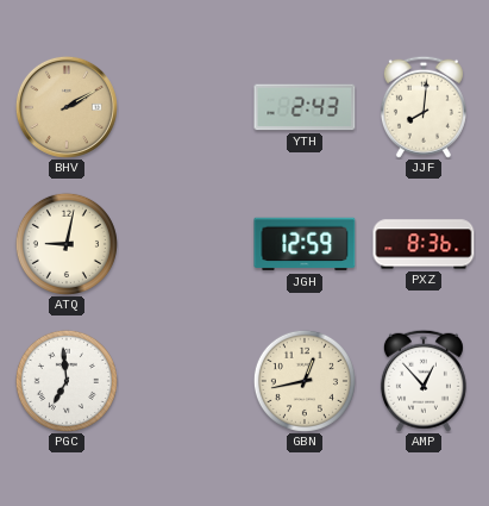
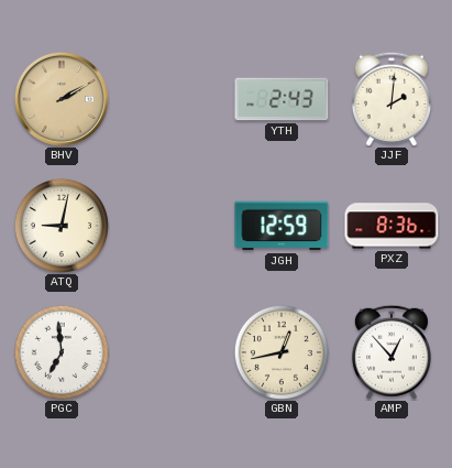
JJF: 8:01 -> 2:01 (392, 99)
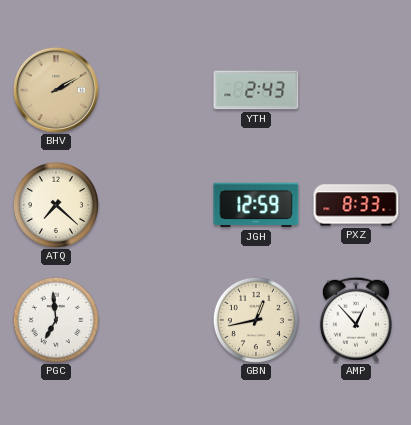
JJF: 2:01 -> none (392, 99)
ATQ: 9:02 -> 7:22 (56, 205)
PXZ: 8:36 -> 8:33 (356, 205)
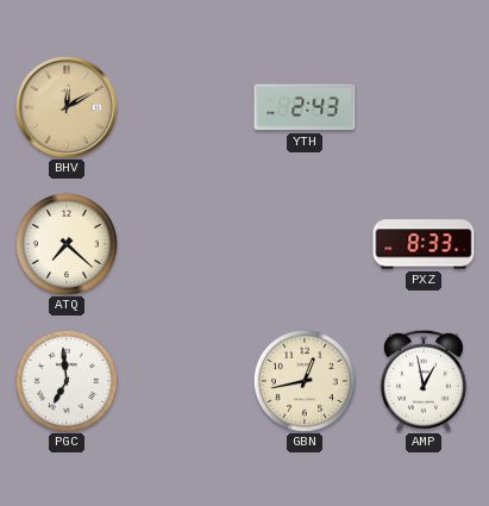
BHV: 2:10 -> 12:10 (67, 107)
JGH: 12:59 -> none (256, 205)
AMP: 12:53 -> 12:58 (424, 381)
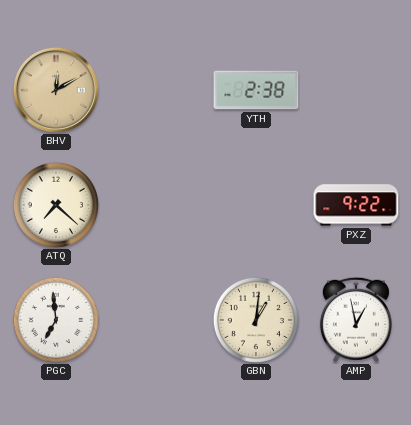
YTH: 2:43 -> 2:38 (256, 90)
PXZ: 8:33 -> 9:22 (356, 205)
GBN: 12:43 -> 1:01 (256, 320)
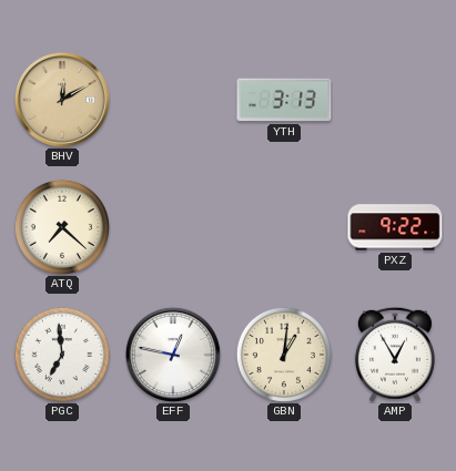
YTH: 2:38 -> 3:13 (284, 100)
EFF: none -> 12:47 (173, 355)
AMP: 12:58 -> 12:55 (395, 355)
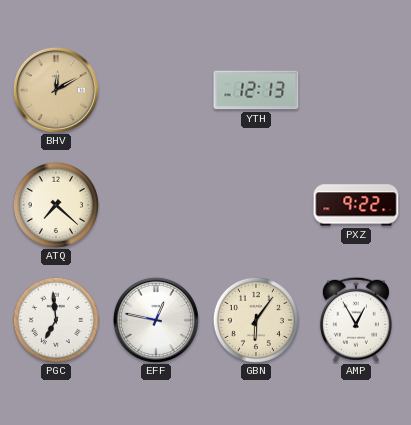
YTH: 3:13 -> 12:13 (256, 90)
GBN: 1:01 -> 6:06 (256, 320)
